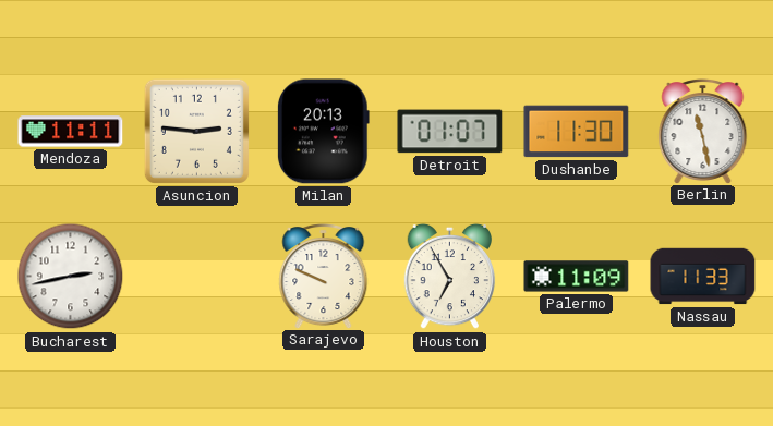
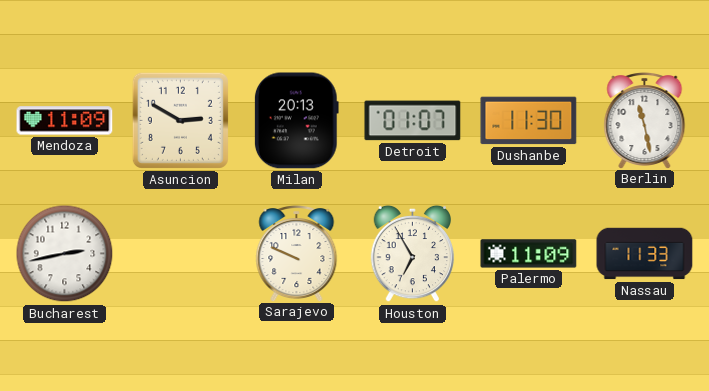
Mendoza: 11:11 -> 11:09 (65, 121)
Asuncion: 2:46 -> 2:50 (180, 120)
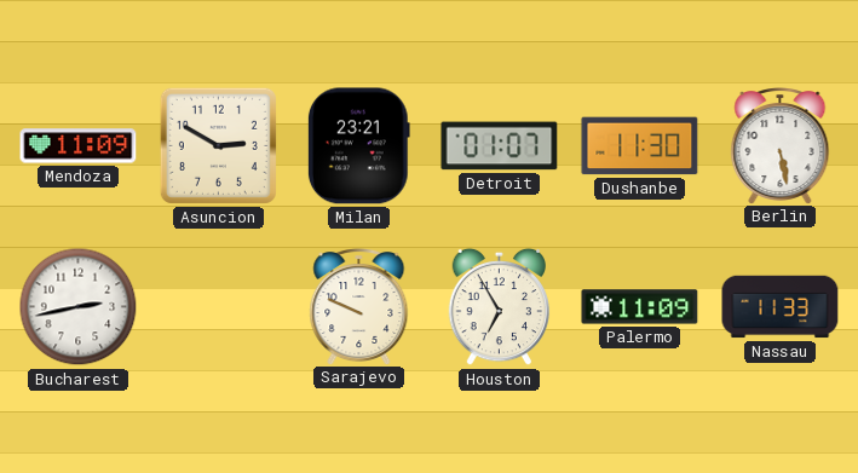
Milan: 20:13 -> 23:21 (358, 146)
Berlin: 11:28 -> 5:28 (781, 146)
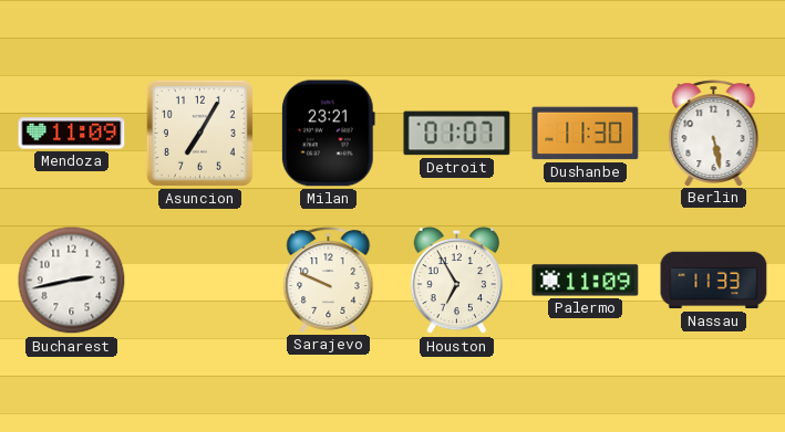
Asuncion: 2:50 -> 7:05 (199, 133)
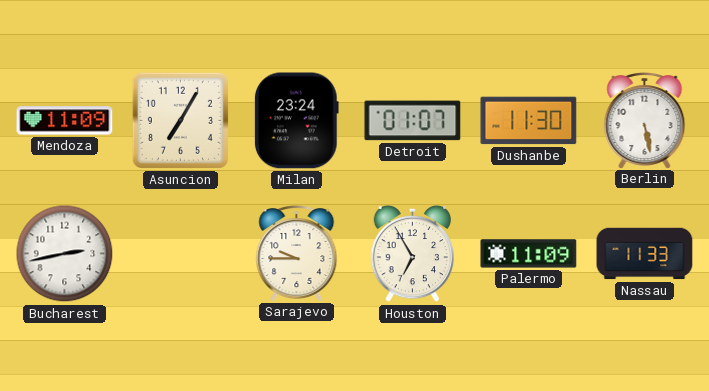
Milan: 23:21 -> 23:24 (296, 121)
Sarajevo: 9:49 -> 9:45 (297, 254)
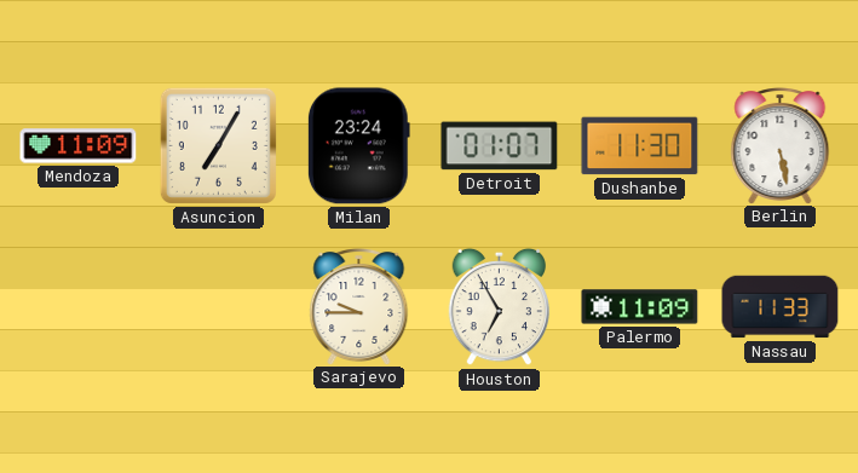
Bucharest: 2:43 -> none (65, 254)
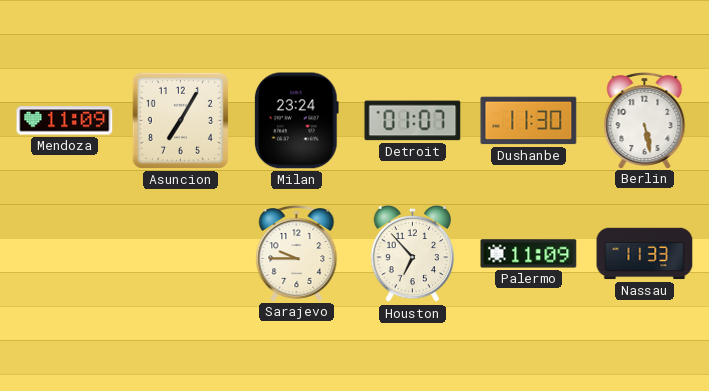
Houston: 6:55 -> 6:53 (413, 254)
